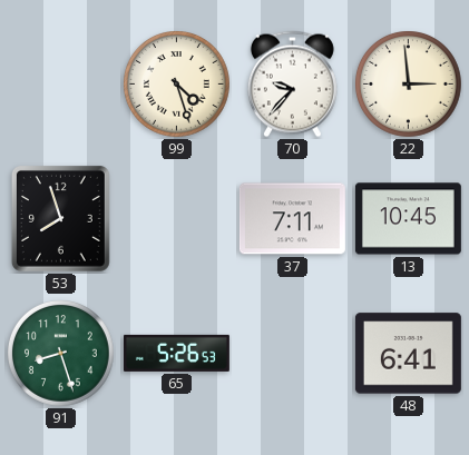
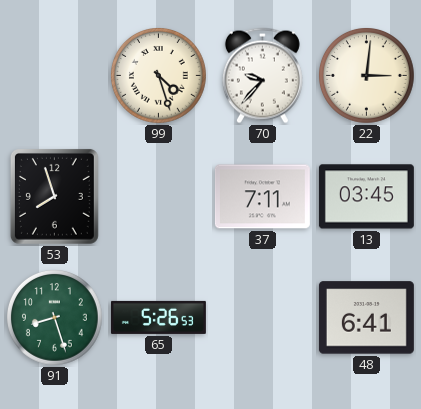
22: 2:59 -> 3:01 (367, 76)
13: 10:45 -> 03:45 (366, 197)
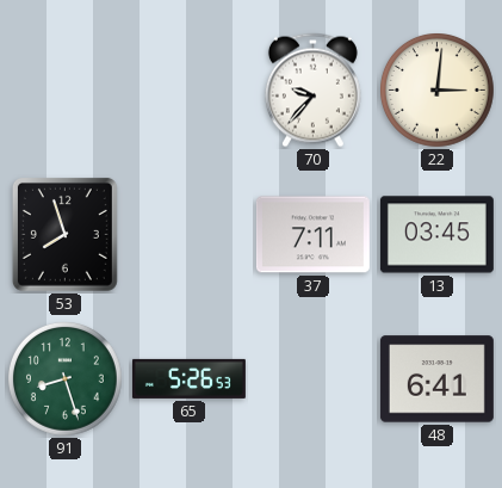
99: 4:27 -> none (159, 76)
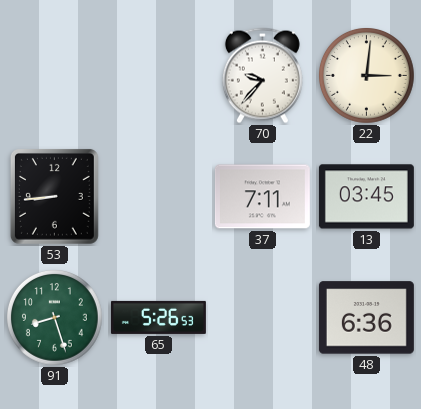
53: 7:57 -> 8:44 (54, 196)
48: 6:41 -> 6:36 (366, 318)
